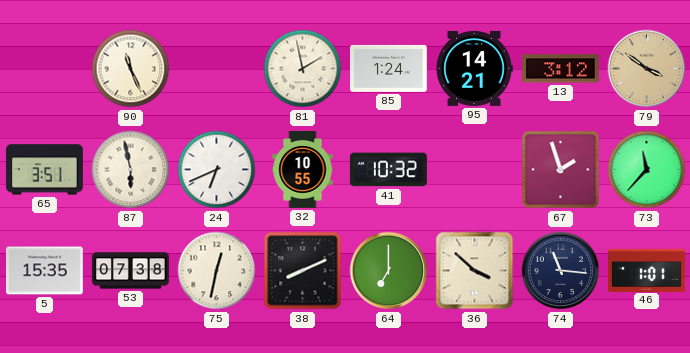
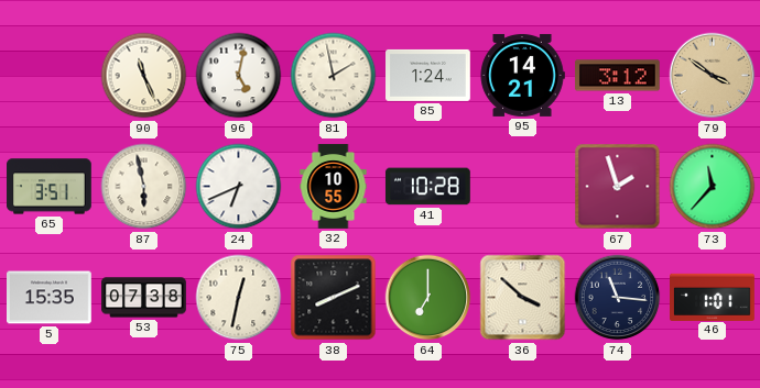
96: none -> 5:02 (239, 76)
41: 10:32 -> 10:28 (427, 187)
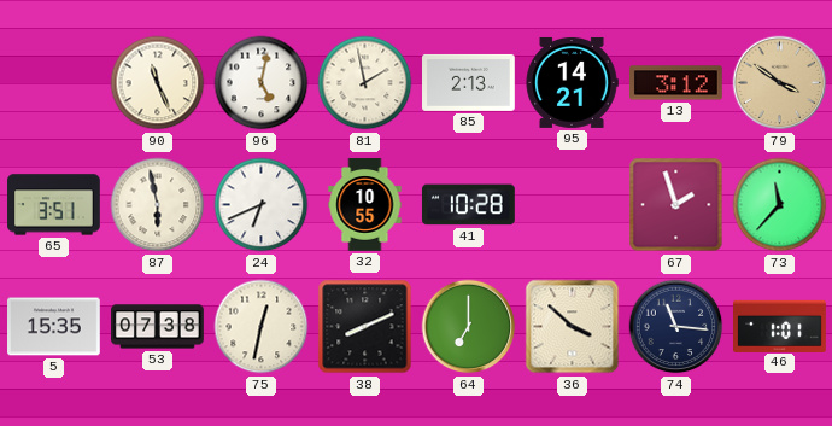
85: 1:24 -> 2:13 (469, 82)
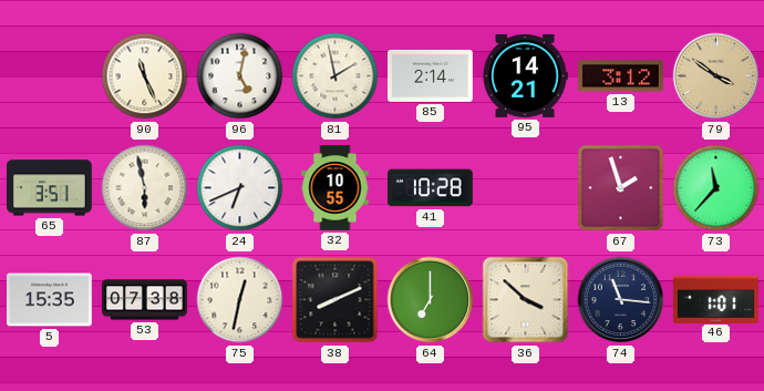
85: 2:13 -> 2:14 (431, 75)
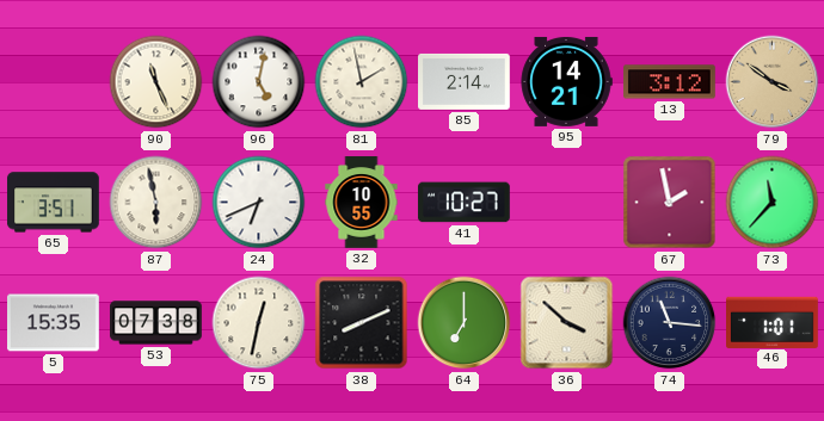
41: 10:28 -> 10:27 (463, 203)
67: 1:57 -> 1:58 (670, 203)
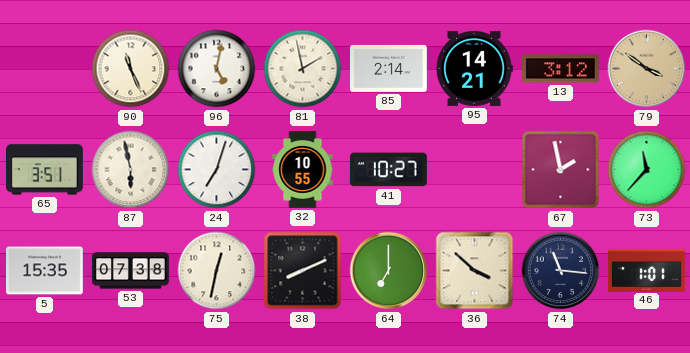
24: 6:41 -> 7:03 (217, 170)
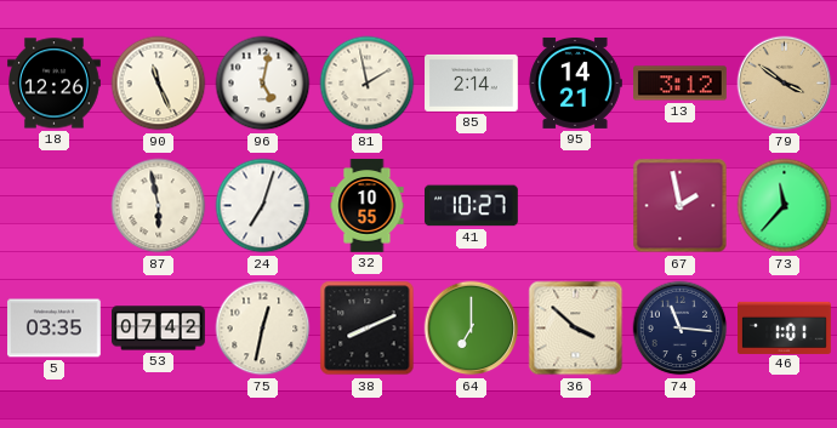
18: none -> 12:26 (55, 84)
65: 3:51 -> none (45, 170)
5: 15:35 -> 03:35 (55, 329)
53: 07:38 -> 07:42 (159, 329)
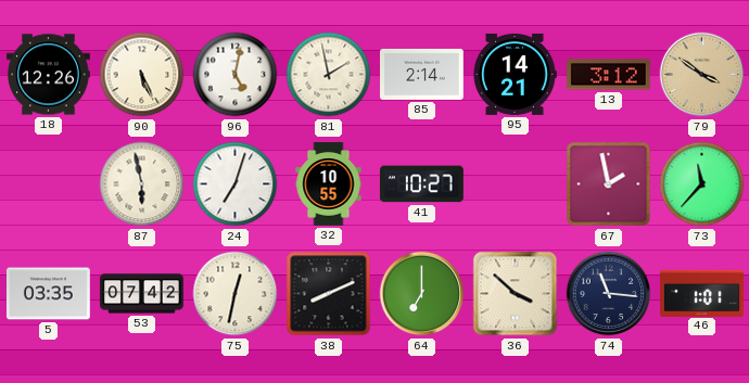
90: 11:26 -> 5:26 (142, 75)
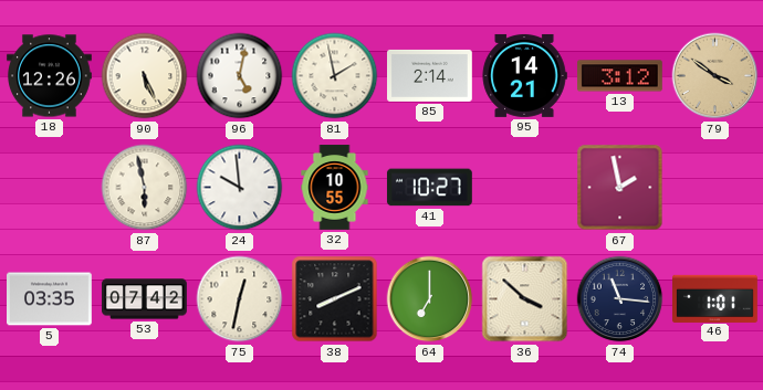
24: 7:03 -> 9:59 (240, 188)
73: 11:37 -> none (702, 184)
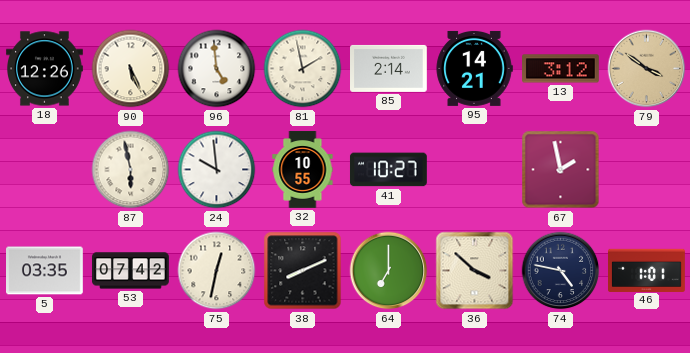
96: 5:02 -> 4:59 (217, 69)
74: 11:16 -> 4:47 (561, 271)
